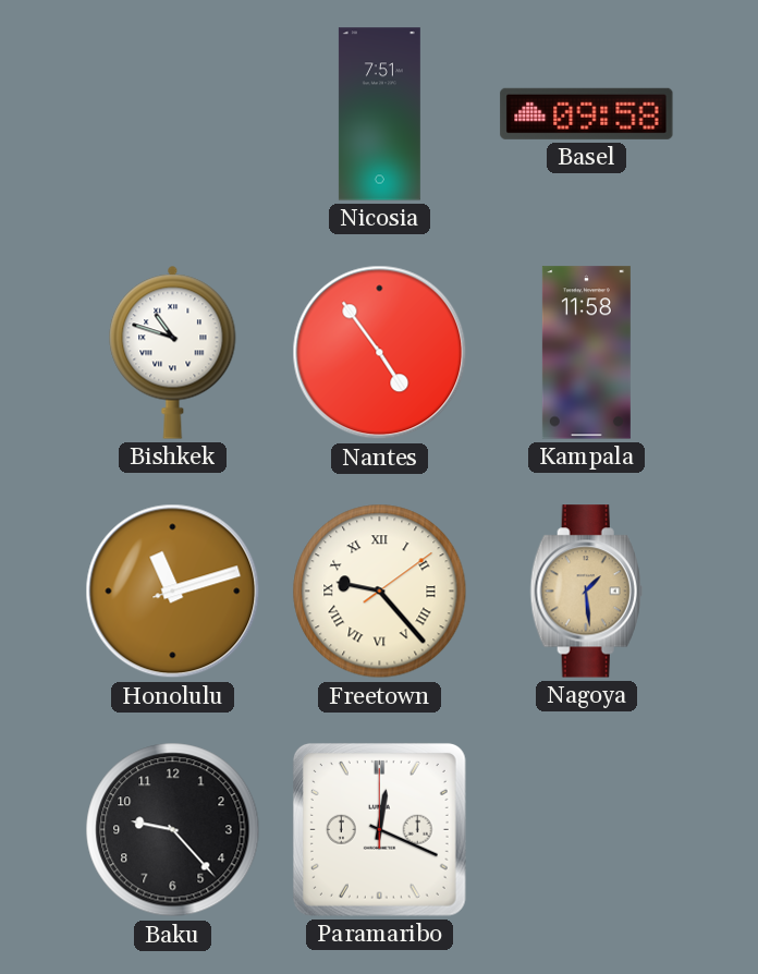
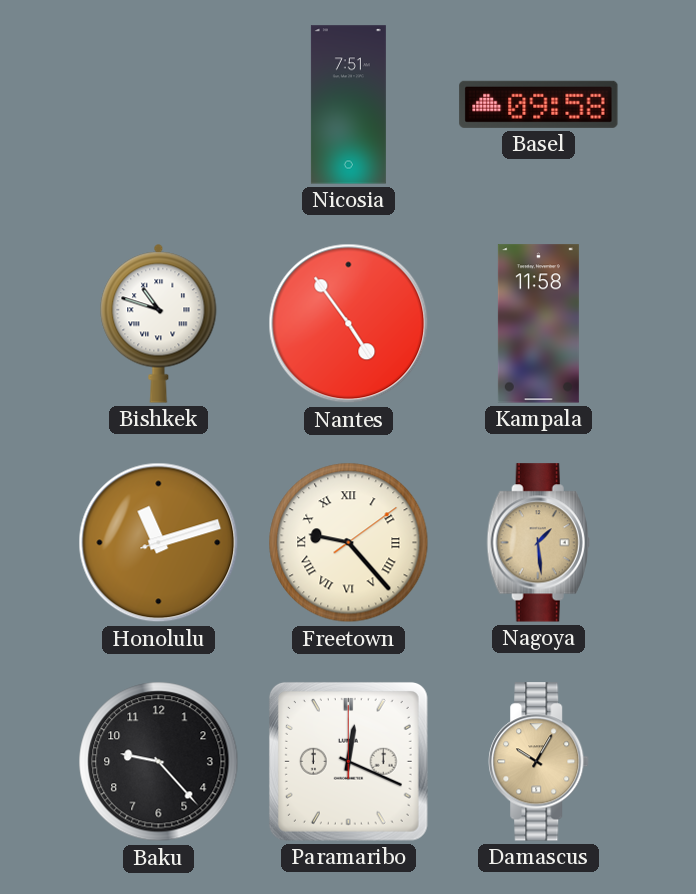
Damascus: none -> 10:05 (539, 762)
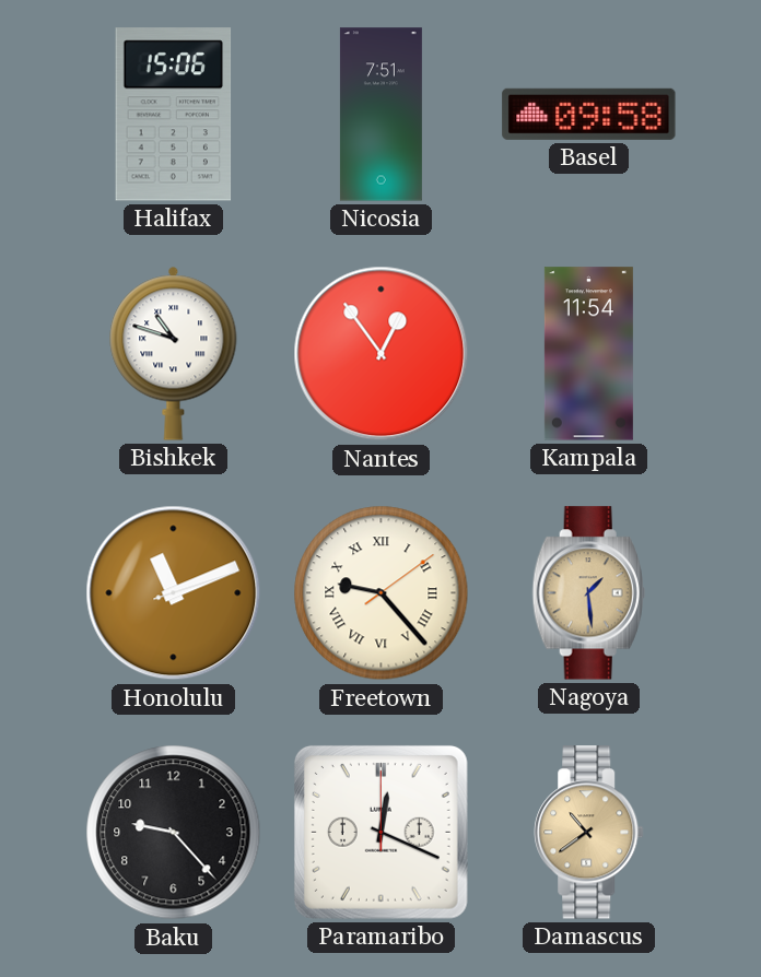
Halifax: none -> 15:06 (174, 115)
Nantes: 4:54 -> 12:54 (382, 354)
Kampala: 11:58 -> 11:54 (588, 354)
Honolulu: 11:12 -> 11:11 (174, 593)
Damascus: 10:05 -> 10:39 (589, 833)
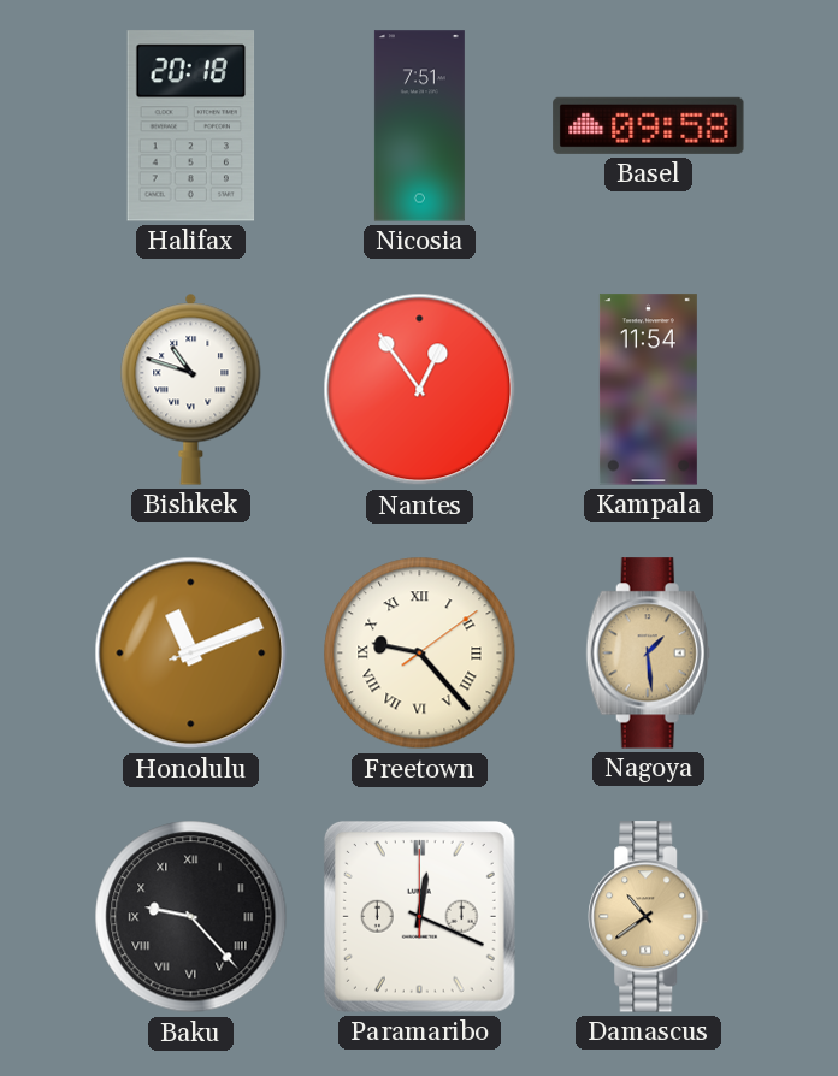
Halifax: 15:06 -> 20:18 (191, 126)
Baku numerals: Arabic -> Roman (191, 917)
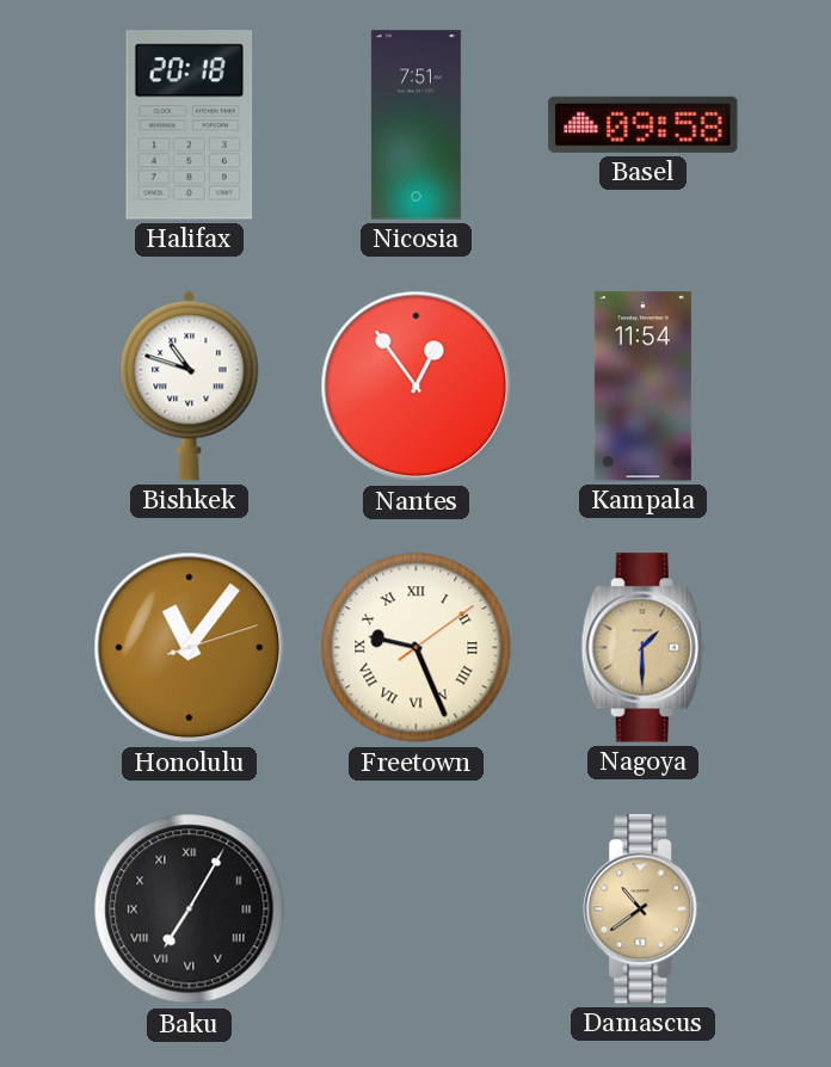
Honolulu: 11:11 -> 11:06 (190, 648)
Freetown: 9:23 -> 9:26 (417, 648)
Nagoya: 1:29 -> 1:30 (642, 648)
Baku: 9:23 -> 7:05 (190, 909)
Paramaribo: 12:19 -> none (419, 916)
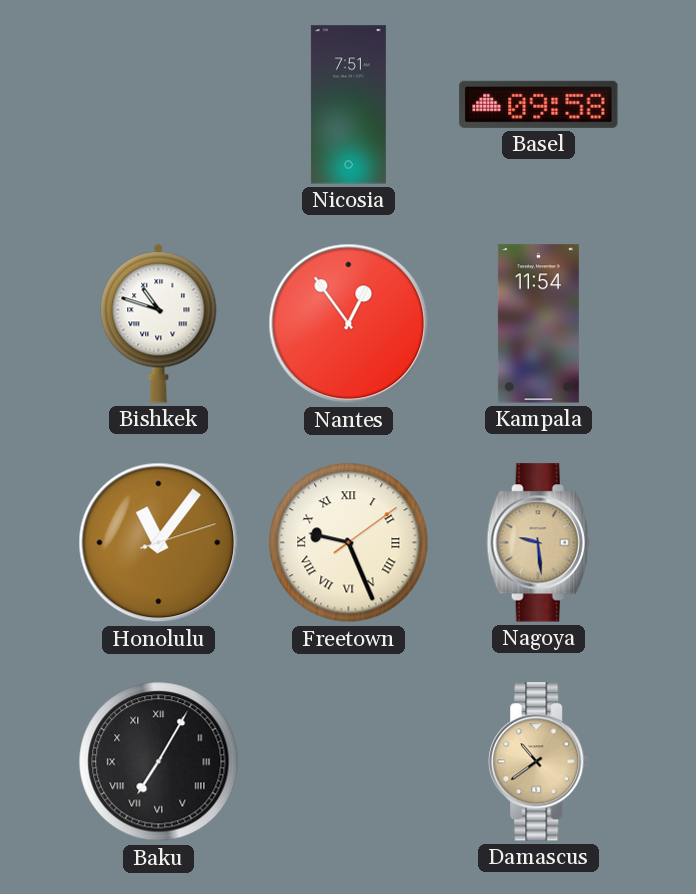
Halifax: 20:18 -> none (190, 125)
Nagoya: 1:30 -> 9:29 (538, 543)
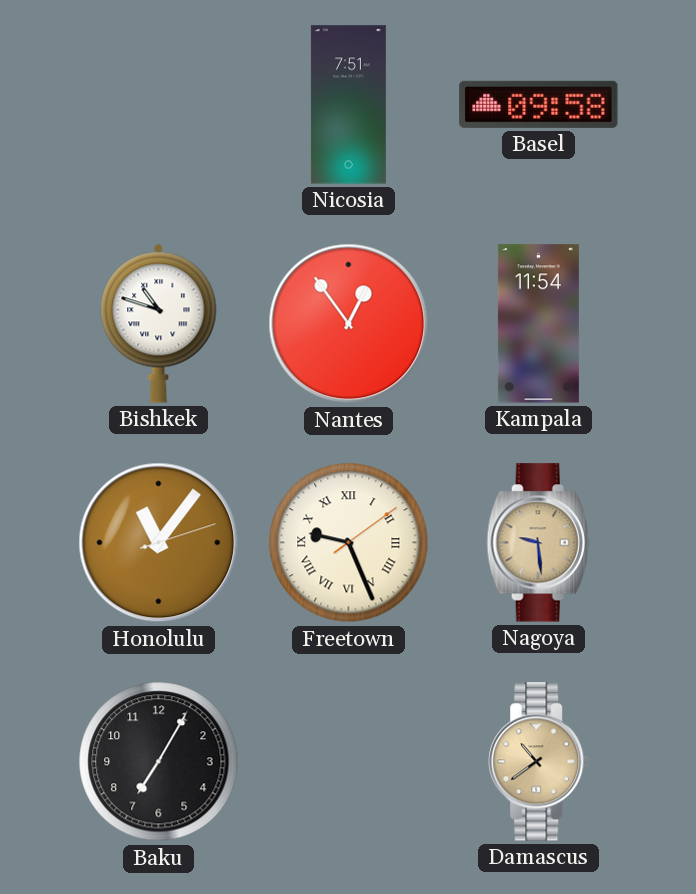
Baku numerals: Roman -> Arabic (159, 762)
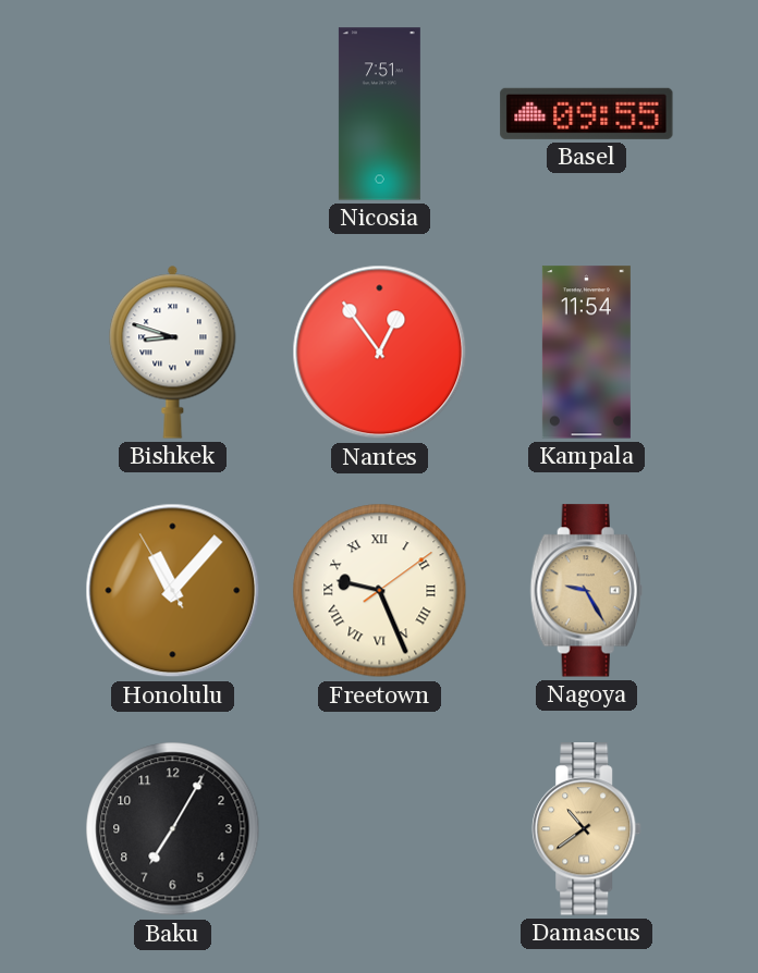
Basel: 09:58 -> 09:55 (587, 113)
Bishkek: 10:48 -> 8:48 (173, 352)
Honolulu: 11:06:12 -> 11:06:55 (173, 591)
Nagoya: 9:29 -> 9:25 (586, 591)
